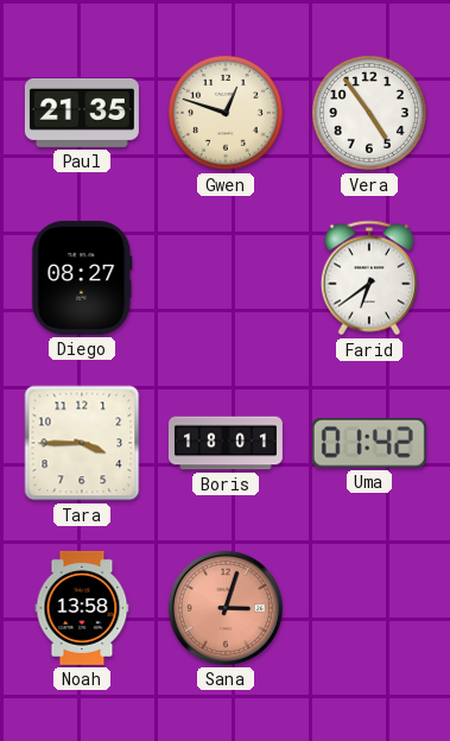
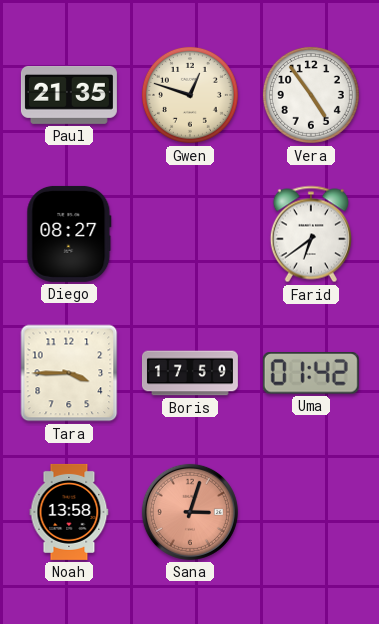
Boris: 18:01 -> 17:59 (190, 373)
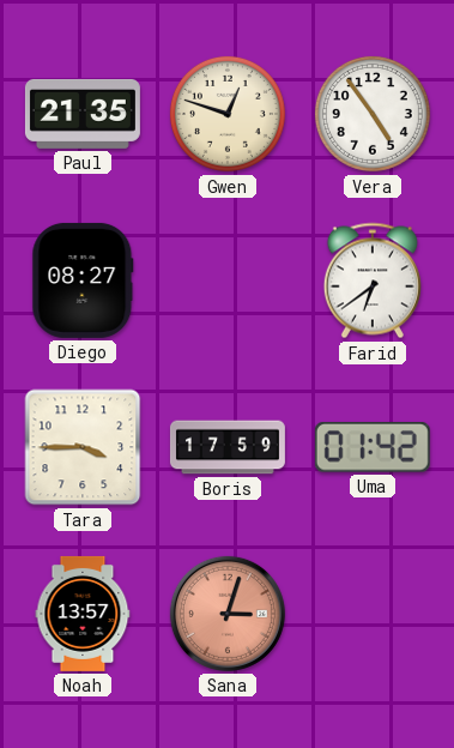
Noah: 13:58 -> 13:57 (83, 614)
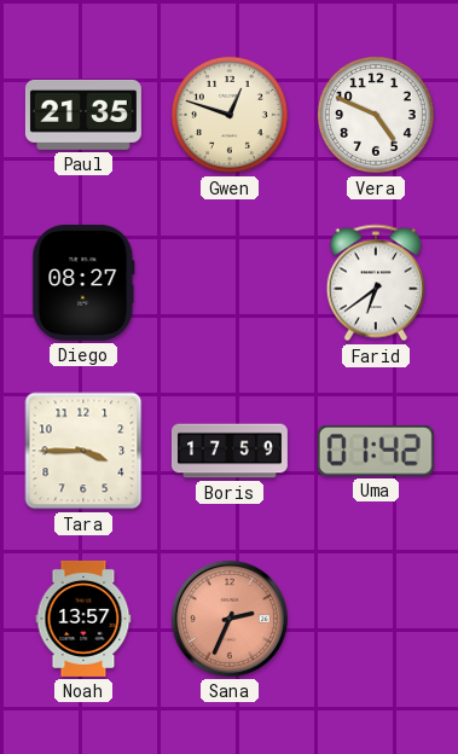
Vera: 4:54 -> 4:49 (376, 115)
Sana: 3:03 -> 2:34 (230, 619)
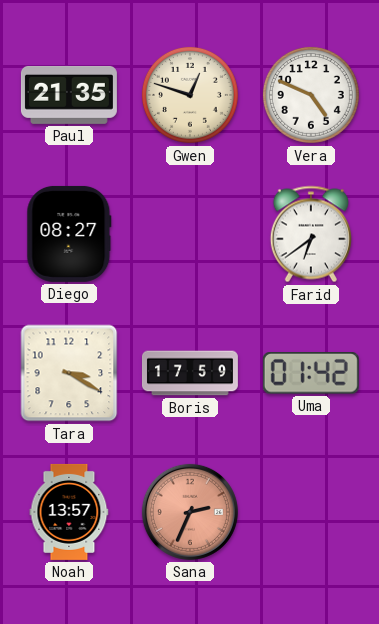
Tara: 3:45 -> 3:20 (69, 373)
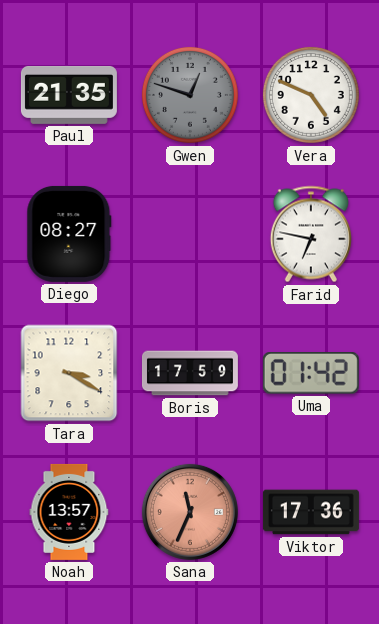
Gwen dial: cream -> grey (190, 95)
Farid: 6:39 -> 6:47 (311, 234)
Sana: 2:34 -> 11:34 (190, 512)
Viktor: none -> 17:36 (311, 512)
